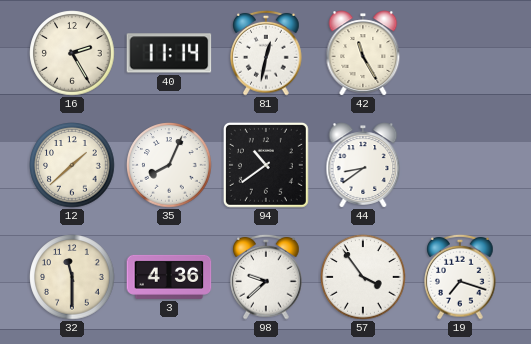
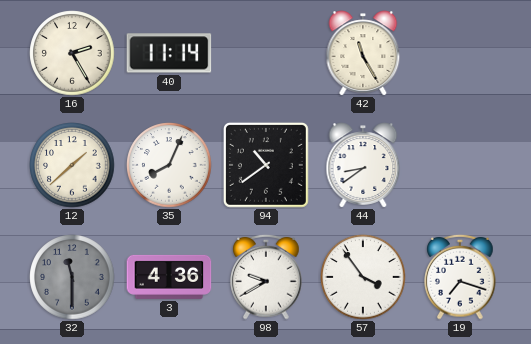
81: 12:32 -> none (266, 53)
32 dial: cream -> grey (72, 277)
98: 9:38 -> 9:40 (266, 277)
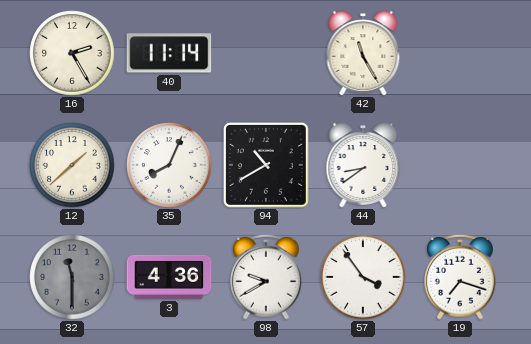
94: 10:39 -> 10:40 (266, 165)
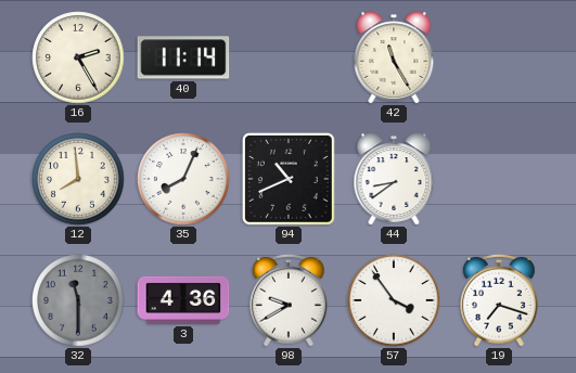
12: 1:38 -> 7:59 (78, 179)
94: 10:40 -> 10:41 (289, 179)
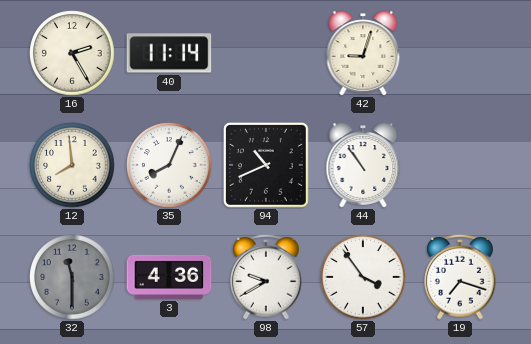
42: 11:25 -> 9:03 (363, 53)
44: 8:39 -> 10:54 (363, 165)
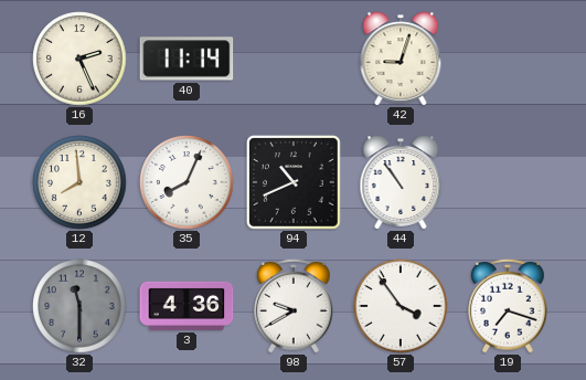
16: 2:25 -> 2:26 (79, 59)
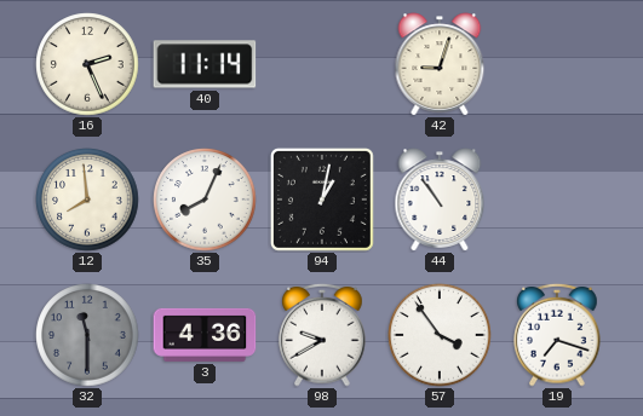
94: 10:41 -> 1:02 (322, 200)
